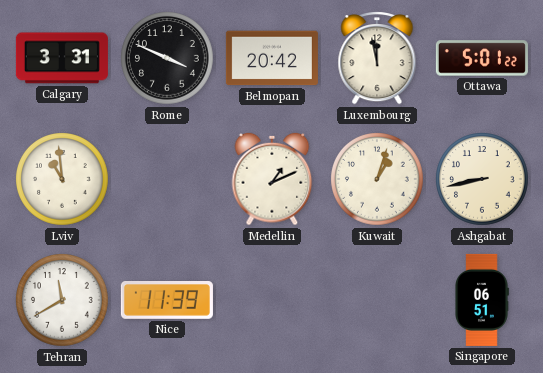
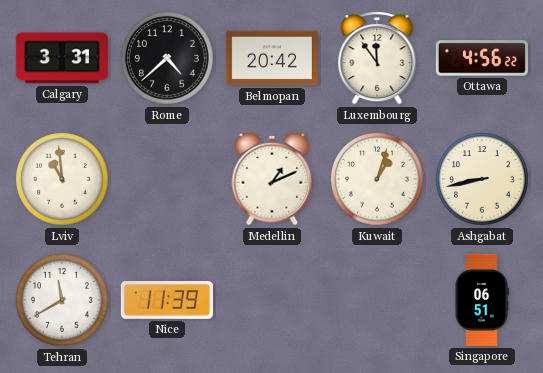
Rome: 3:49 -> 4:38 (167, 58)
Luxembourg: 11:58 -> 11:54 (377, 59)
Ottawa: 5:01 -> 4:56 (482, 58)
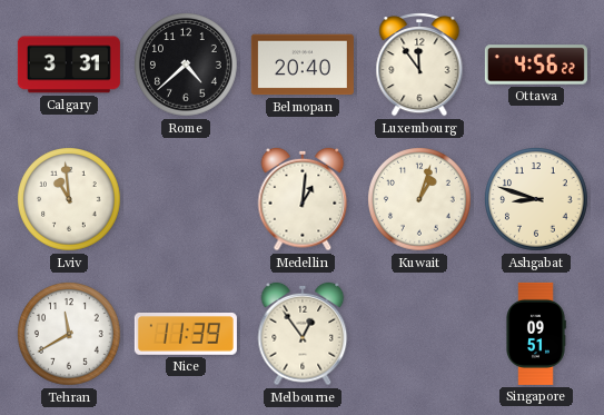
Belmopan: 20:42 -> 20:40 (303, 65)
Medellin: 1:11 -> 1:01 (303, 199)
Ashgabat: 8:43 -> 8:48 (536, 199)
Melbourne: none -> 12:54 (303, 334)
Singapore: 06:51 -> 09:51 (536, 334)
